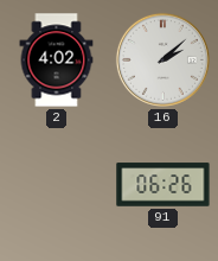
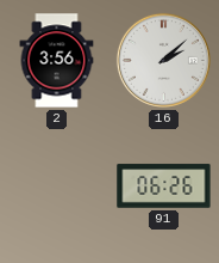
2: 4:02 -> 3:56 (57, 61)
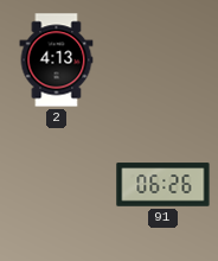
2: 3:56 -> 4:13 (57, 61)
16: 2:08 -> none (163, 60)
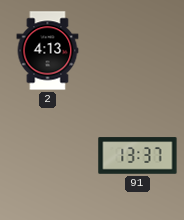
91: 06:26 -> 13:37 (138, 156)
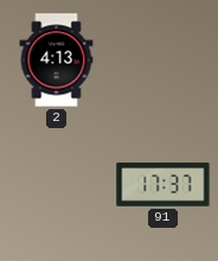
91: 13:37 -> 17:37 (163, 185)
